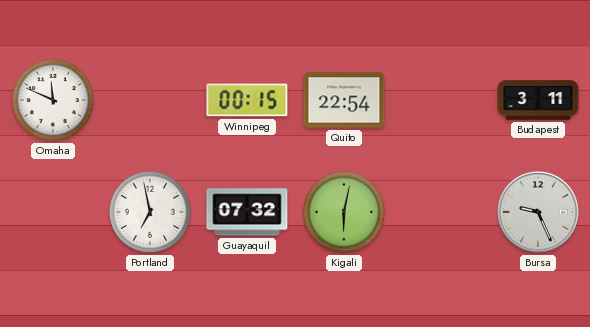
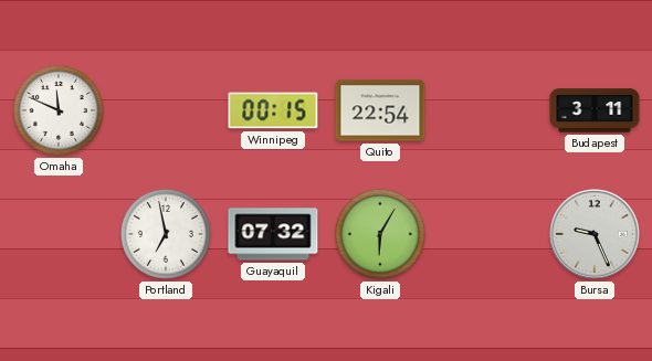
Kigali: 6:02 -> 6:05 (380, 234)
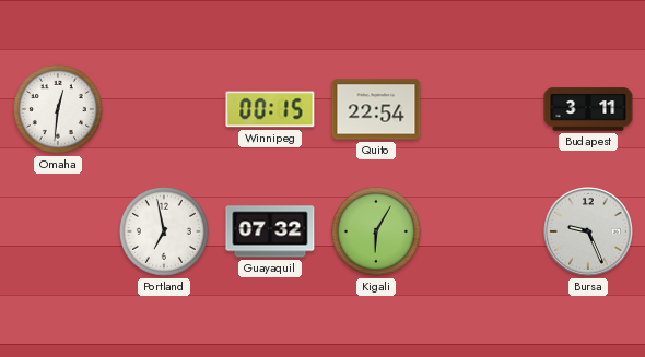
Omaha: 11:49 -> 12:31 (58, 109)
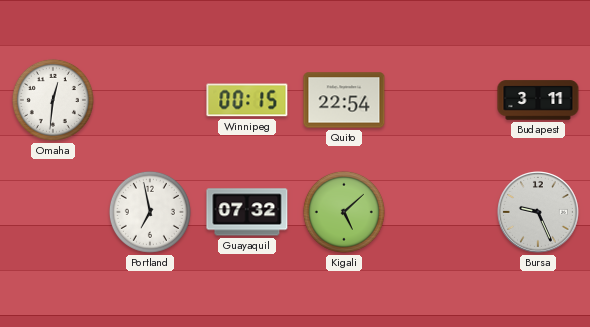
Kigali: 6:05 -> 5:08 (344, 212)
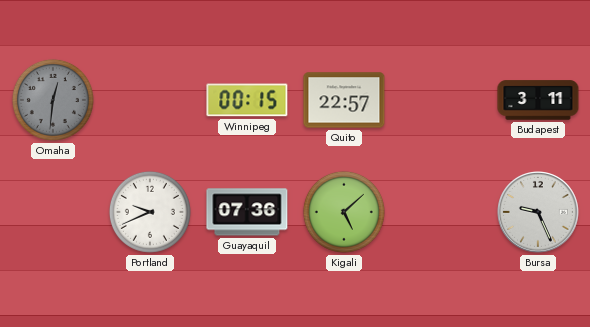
Omaha dial: white -> grey (53, 100)
Quito: 22:54 -> 22:57 (344, 100)
Portland: 6:58 -> 9:41 (150, 212)
Guayaquil: 07:32 -> 07:36 (247, 212)
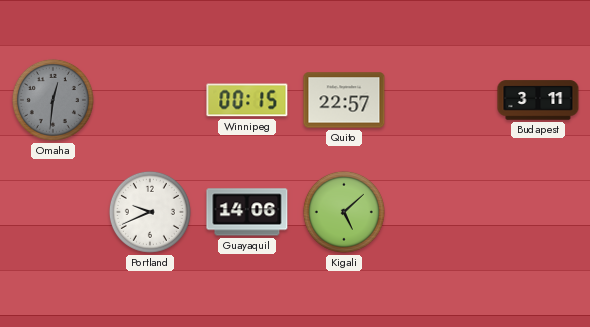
Guayaquil: 07:36 -> 14:06 (247, 212)
Bursa: 9:26 -> none (539, 213)
